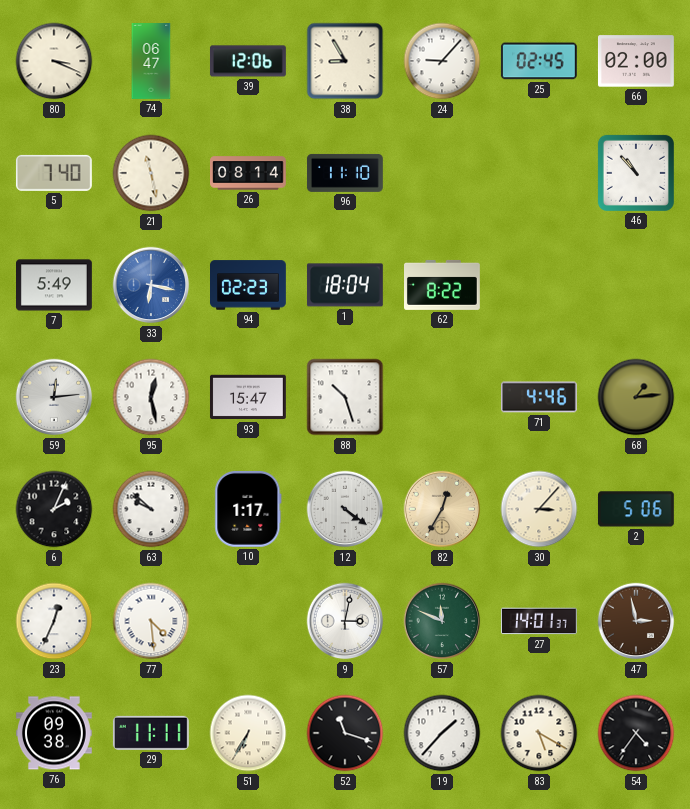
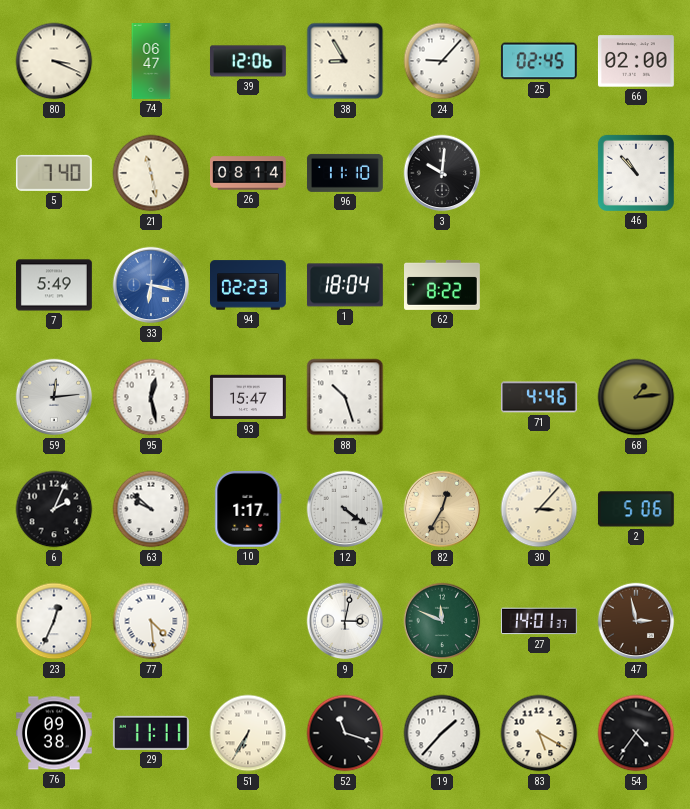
3: none -> 10:01 (442, 173)
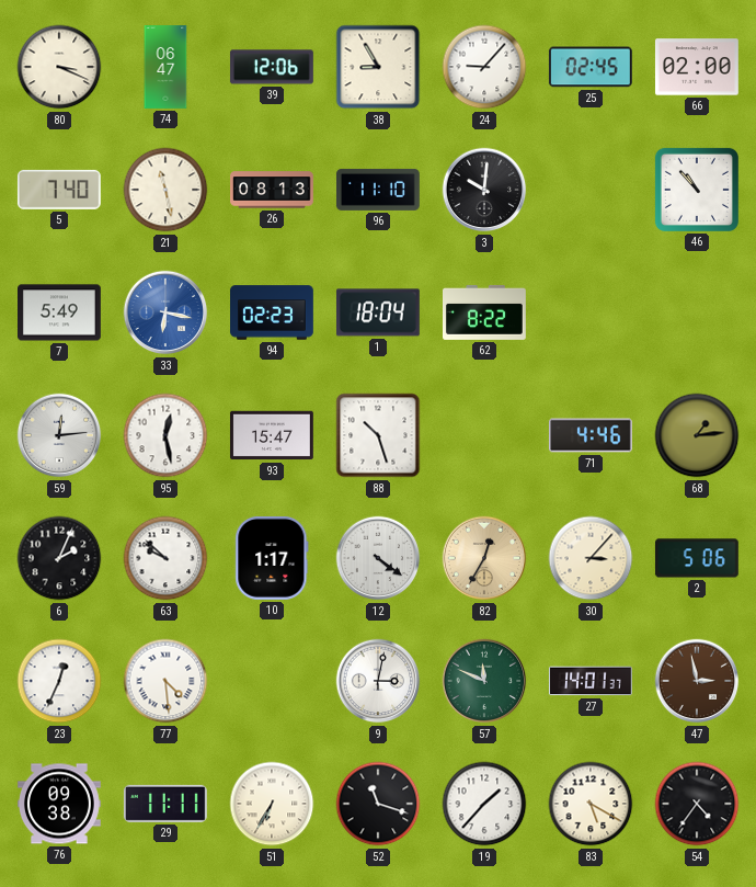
26: 08:14 -> 08:13 (273, 190)
